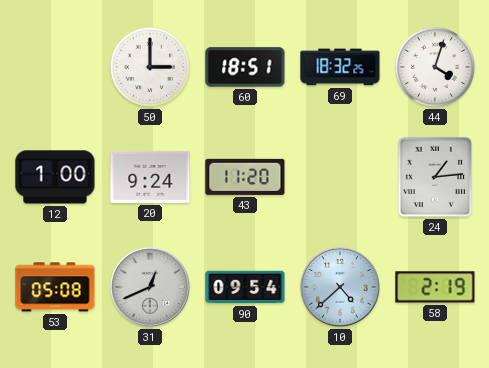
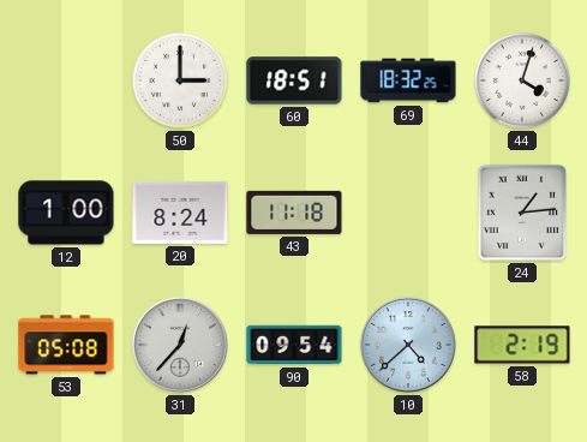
20: 9:24 -> 8:24 (180, 213)
43: 11:20 -> 11:18 (294, 213)
31: 12:41 -> 12:37 (180, 345)
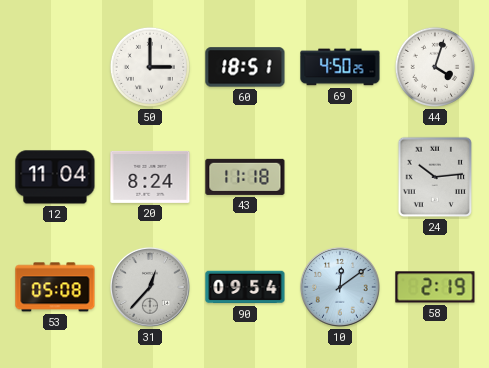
69: 18:32 -> 4:50 (340, 67)
12: 1:00 -> 11:04 (55, 177)
24: 1:14 -> 10:14 (435, 177)
10: 4:38 -> 12:09 (340, 287)
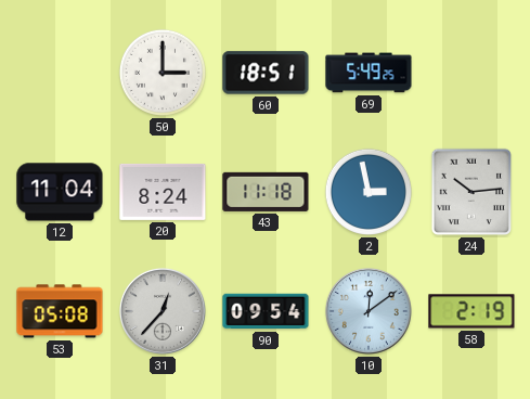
69: 4:50 -> 5:49 (369, 73)
44: 4:03 -> none (435, 67)
2: none -> 2:58 (369, 192)
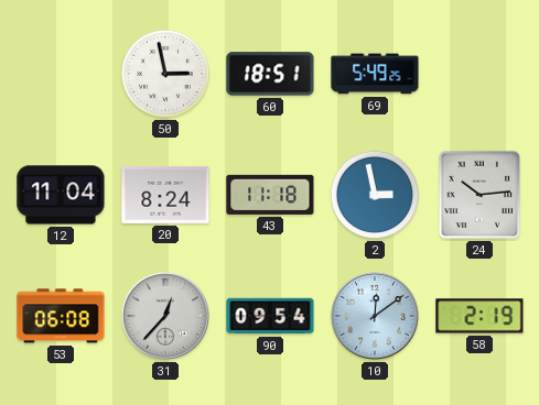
50: 3:00 -> 2:58 (165, 74)
53: 05:08 -> 06:08 (61, 316)
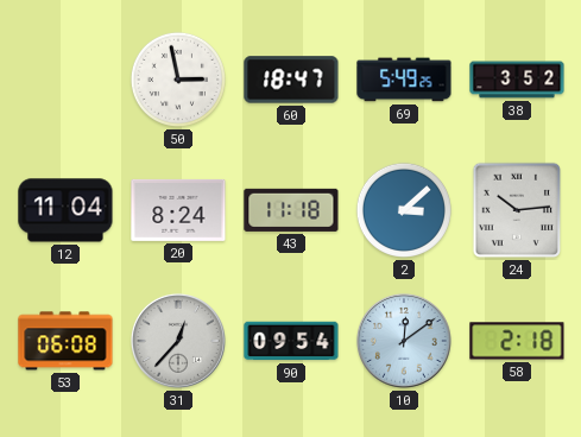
60: 18:51 -> 18:47 (291, 80)
38: none -> 3:52 (517, 80)
2: 2:58 -> 3:08 (404, 210)
58: 2:19 -> 2:18 (517, 341)
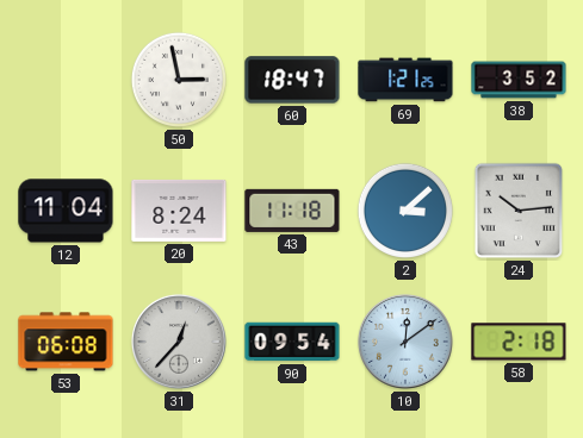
69: 5:49 -> 1:21 (405, 80)
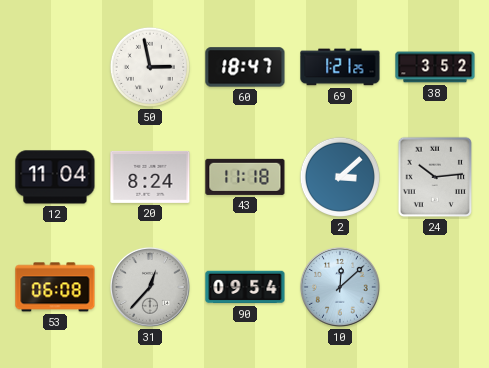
10: 12:09 -> 12:08 (340, 287)
58: 2:18 -> none (519, 342)
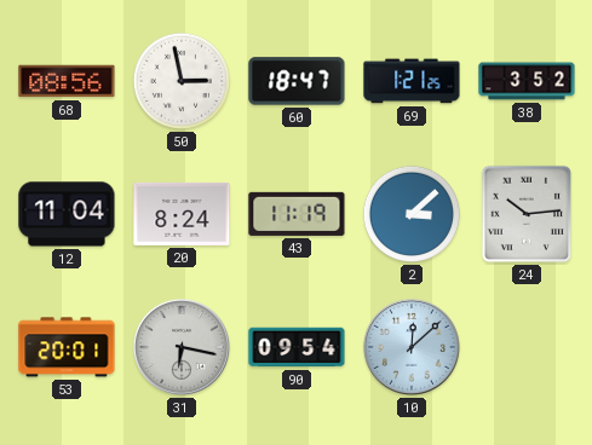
68: none -> 08:56 (67, 81)
43: 11:18 -> 11:19 (297, 214)
53: 06:08 -> 20:01 (67, 347)
31: 12:37 -> 6:17 (182, 347)
